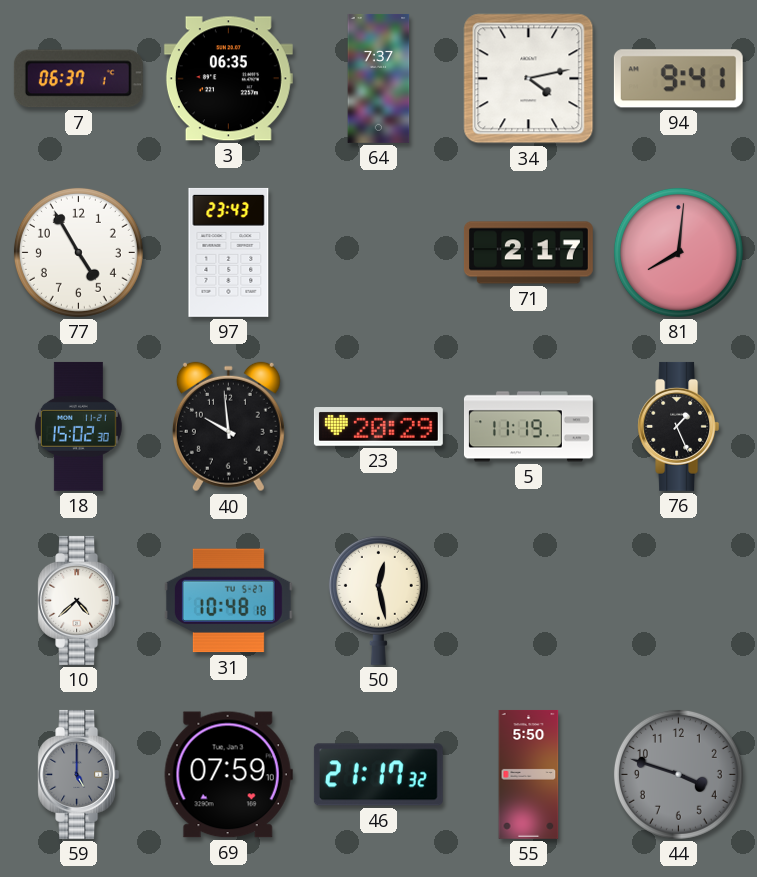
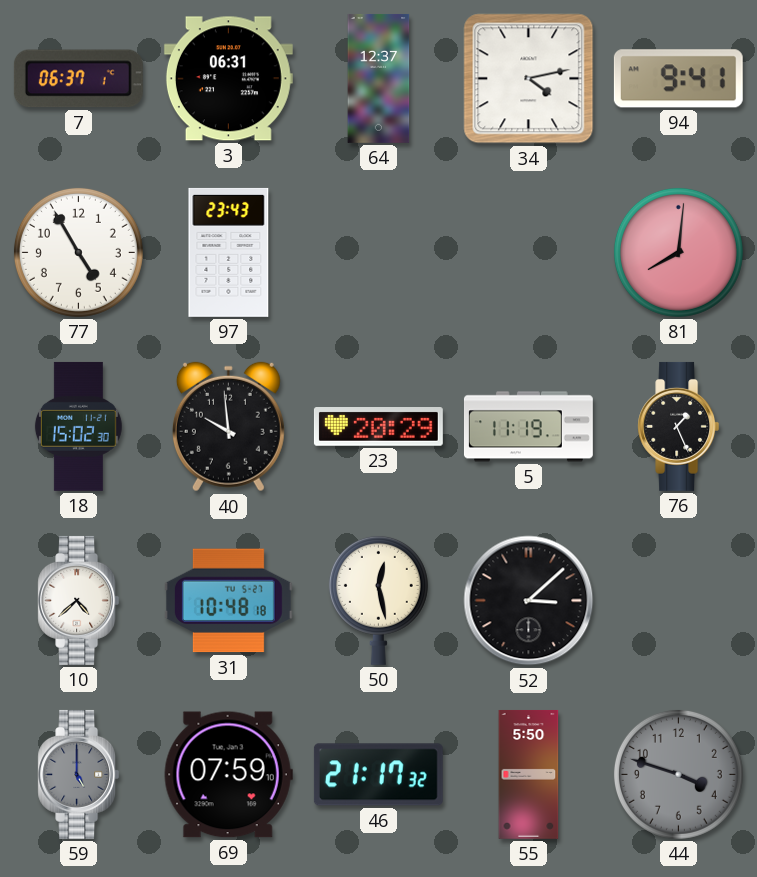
3: 06:35 -> 06:31 (228, 79)
64: 7:37 -> 12:37 (379, 78)
71: 2:17 -> none (528, 253)
52: none -> 3:08 (529, 601)
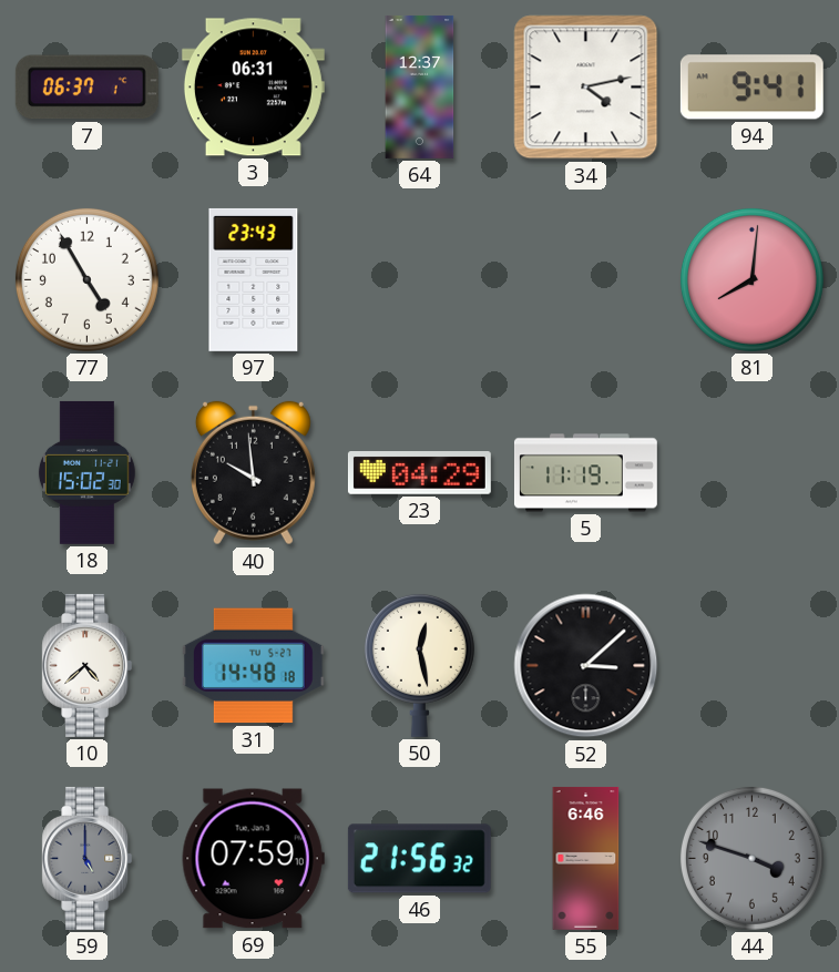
23: 20:29 -> 04:29 (419, 473)
76: 1:26 -> none (679, 426)
31: 10:48 -> 14:48 (253, 666)
46: 21:17 -> 21:56 (419, 859)
55: 5:50 -> 6:46 (586, 858)
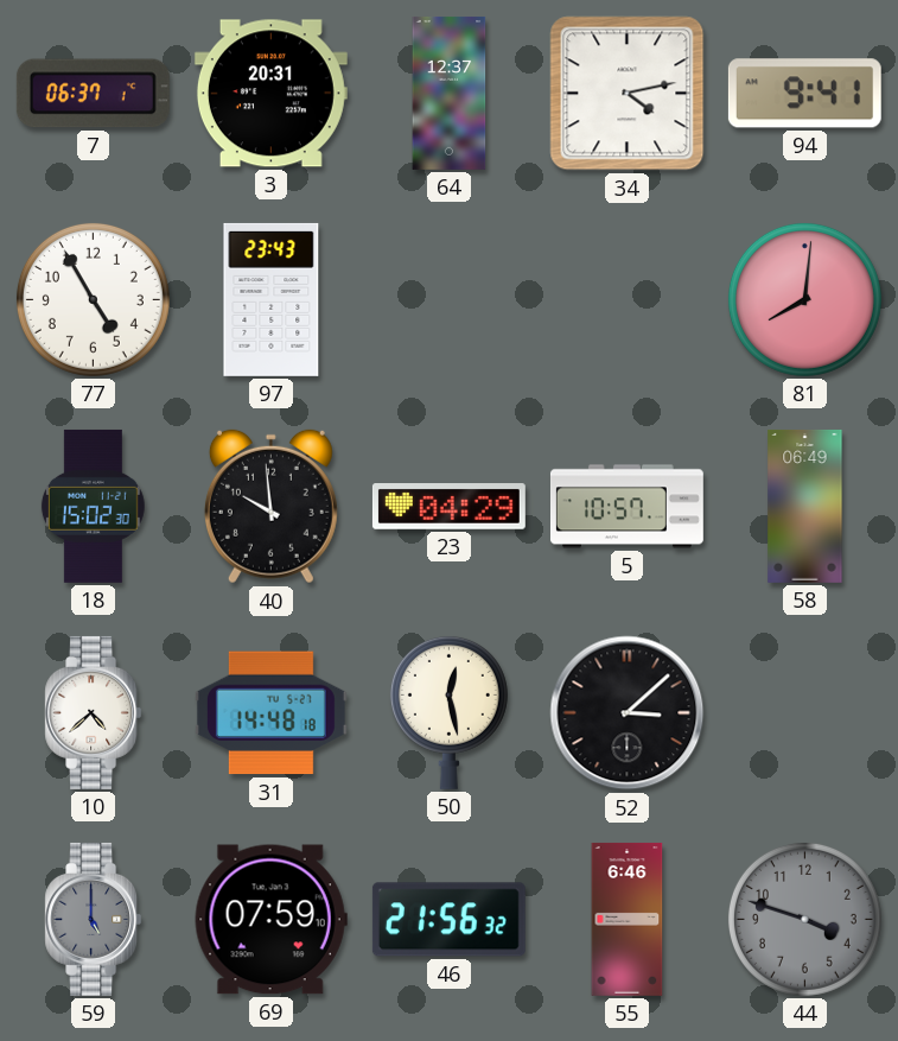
3: 06:31 -> 20:31 (270, 94)
5: 11:19 -> 10:57 (626, 507)
58: none -> 06:49 (805, 506)
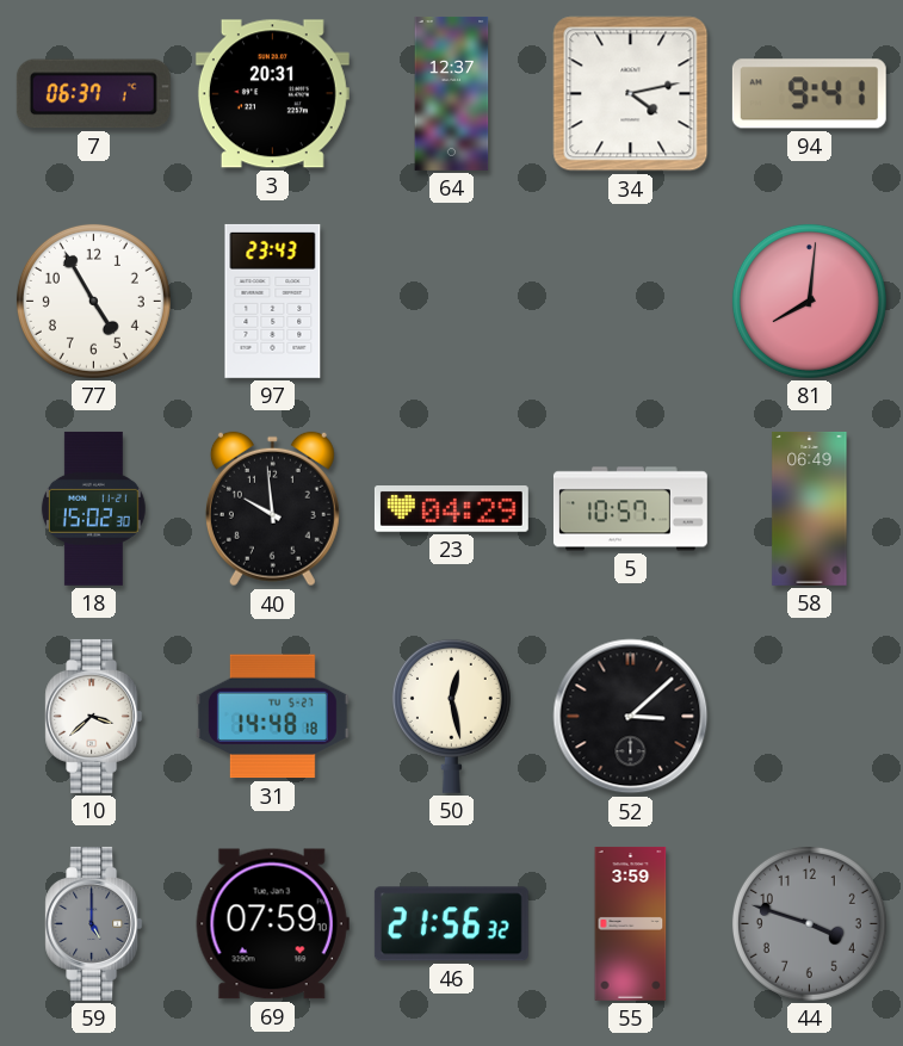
10: 4:38 -> 3:38 (94, 716)
55: 6:46 -> 3:59 (631, 923)
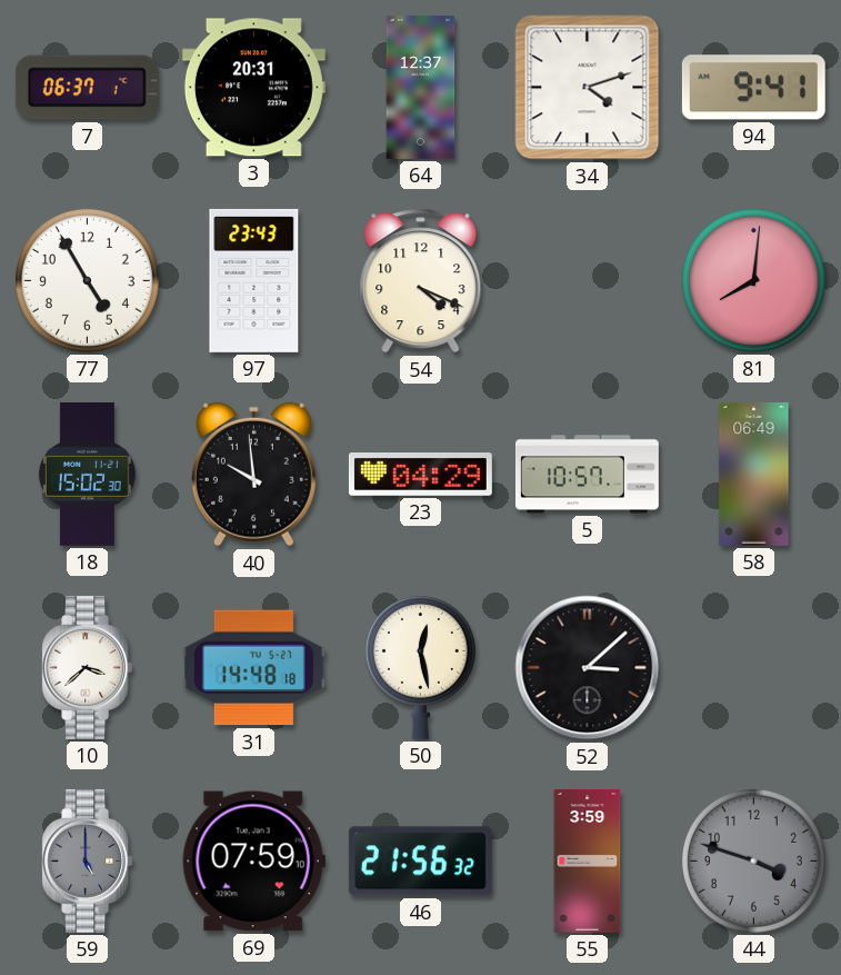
34: 4:13 -> 4:12 (588, 88)
54: none -> 4:19 (421, 281)
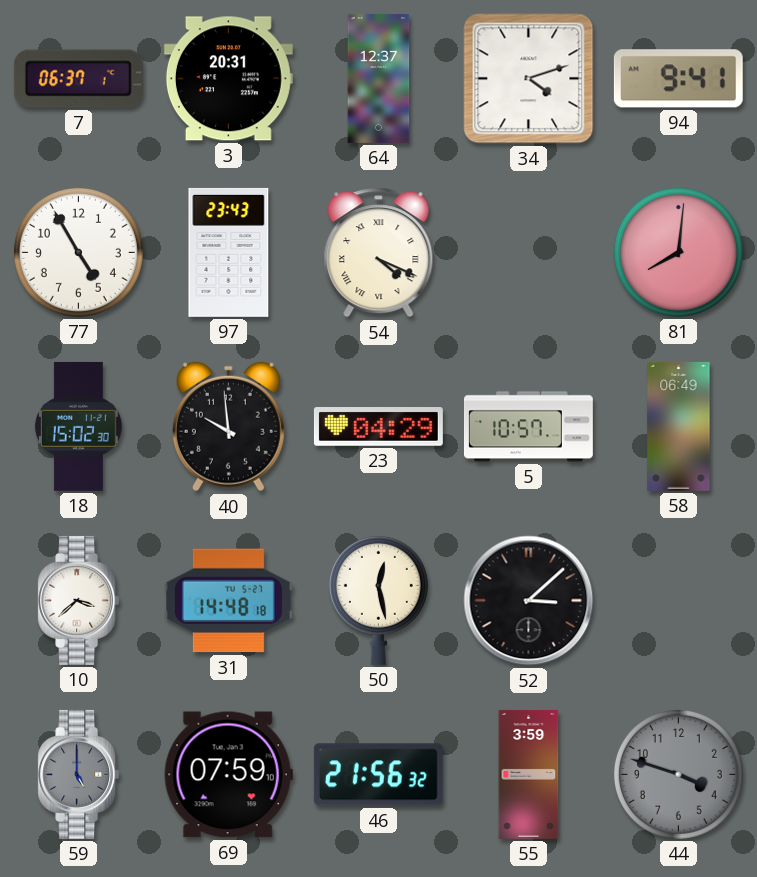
54 numerals: Arabic -> Roman (379, 253)
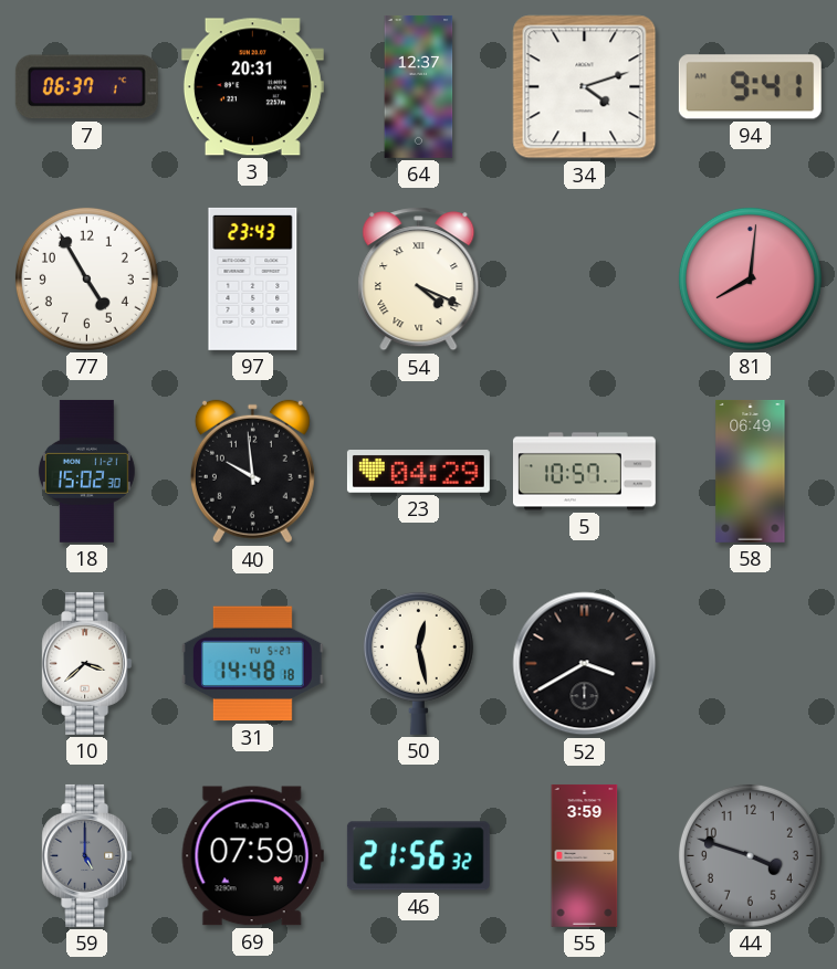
52: 3:08 -> 3:40 (585, 664)
